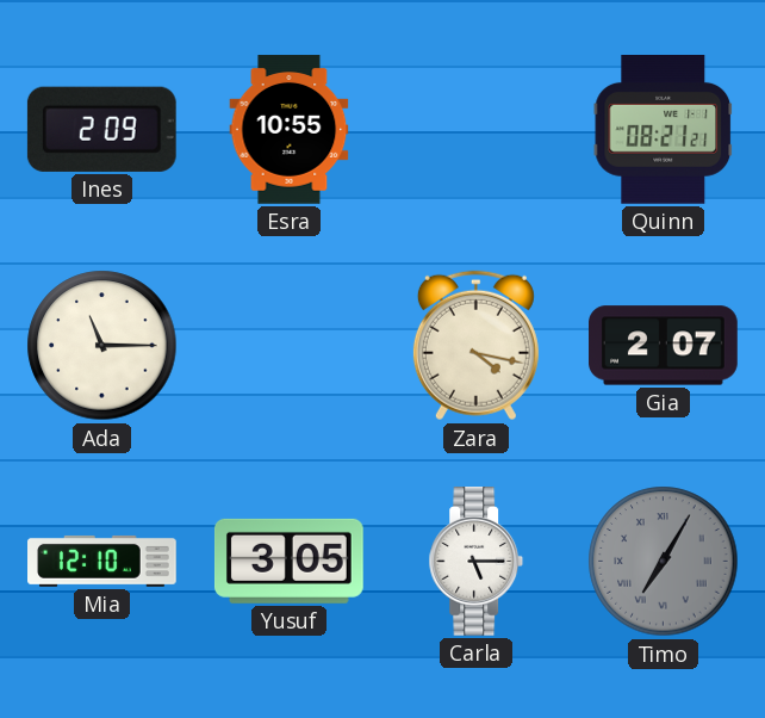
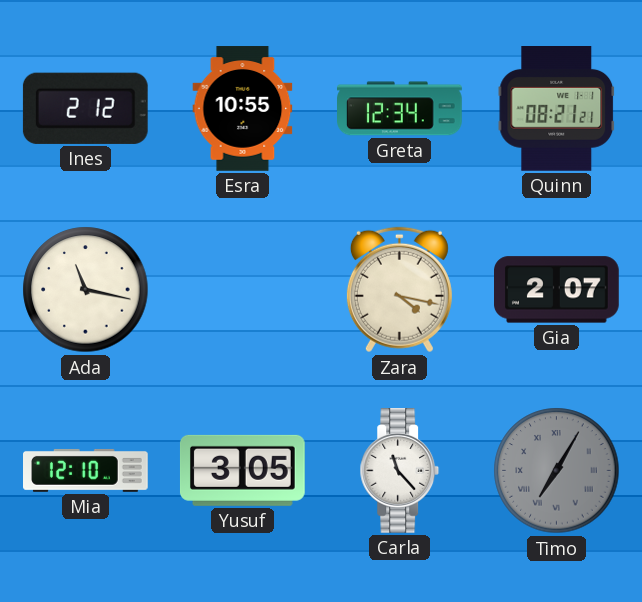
Ines: 2:09 -> 2:12 (85, 108)
Greta: none -> 12:34 (400, 109)
Ada: 11:15 -> 11:17 (86, 290)
Carla: 5:15 -> 11:23 (400, 471)
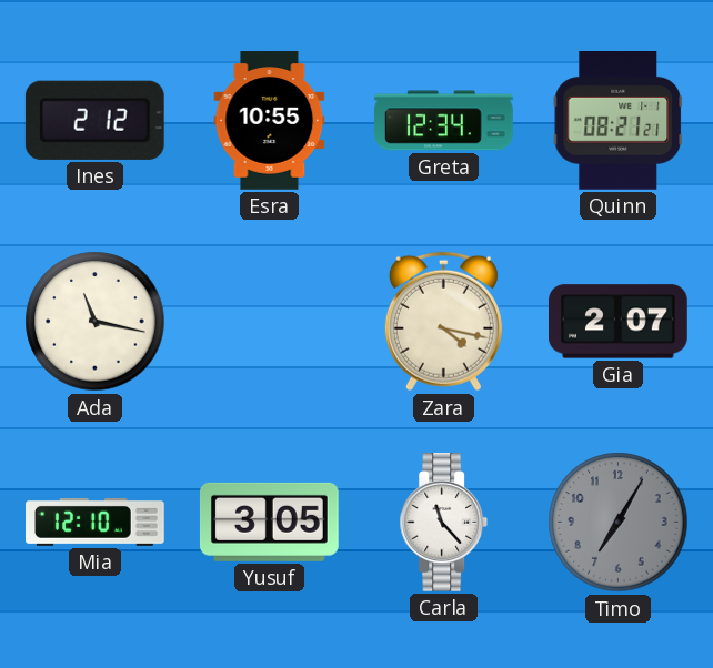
Timo numerals: Roman -> Arabic (619, 523)
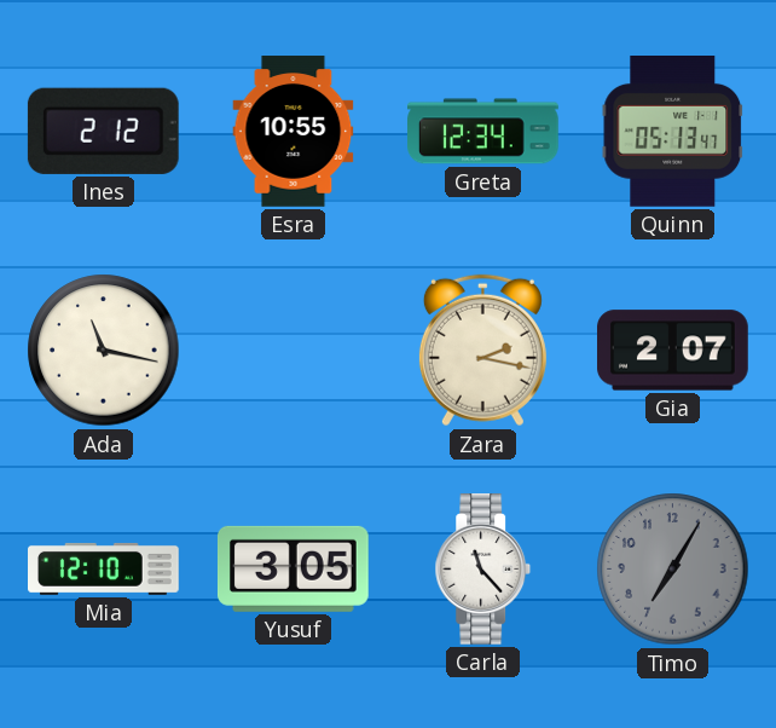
Quinn: 08:21 -> 05:13 (673, 132)
Zara: 4:17 -> 2:17 (482, 351)
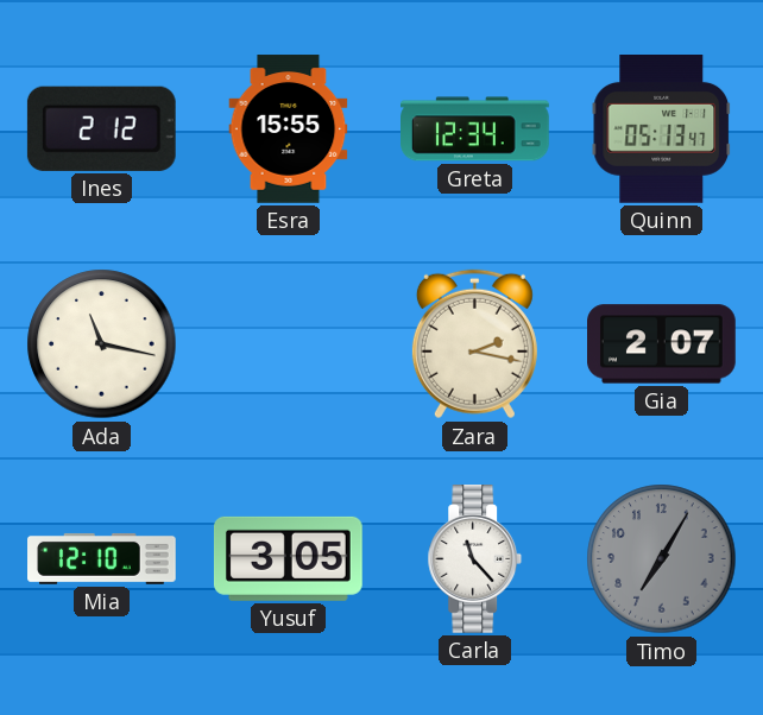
Esra: 10:55 -> 15:55 (289, 129)
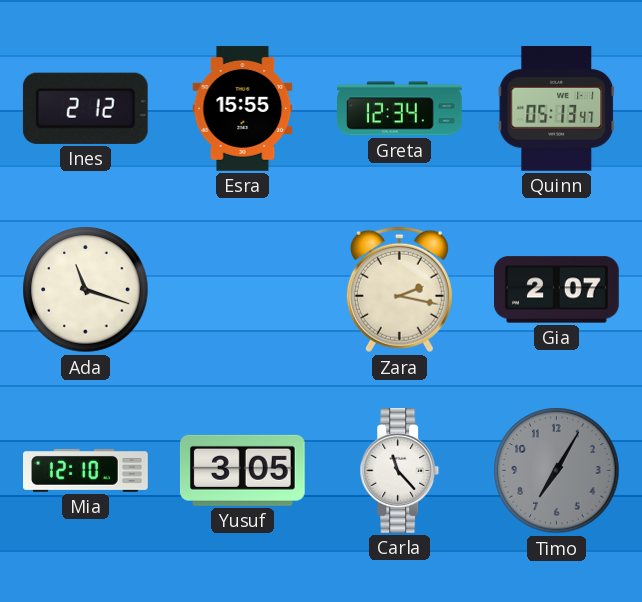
Ada: 11:17 -> 11:18 (86, 290)
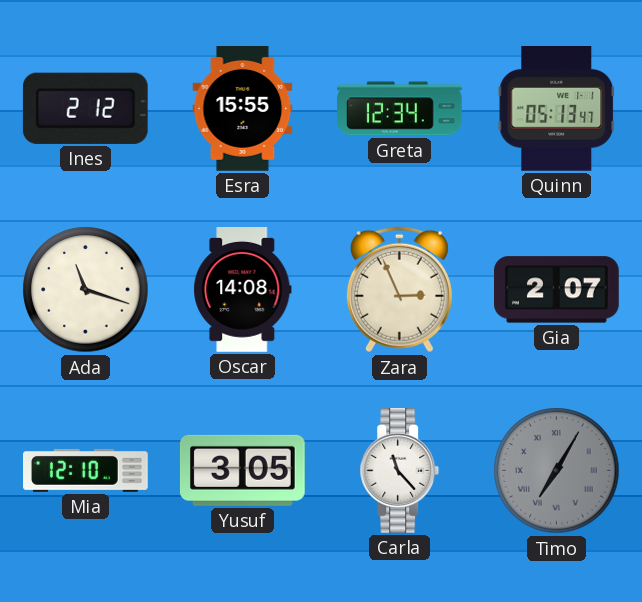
Oscar: none -> 14:08 (243, 290)
Zara: 2:17 -> 2:56 (399, 290)
Timo numerals: Arabic -> Roman (557, 471)
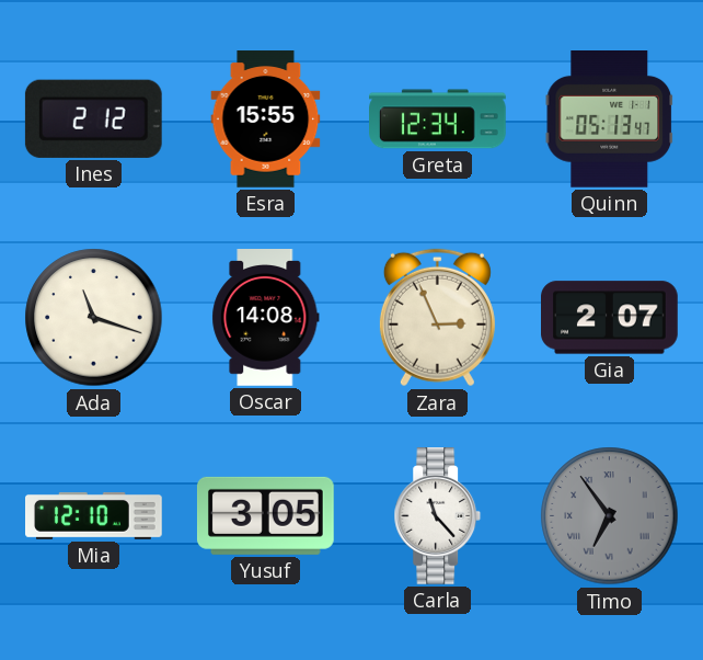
Timo: 7:05 -> 6:54 (610, 516)
